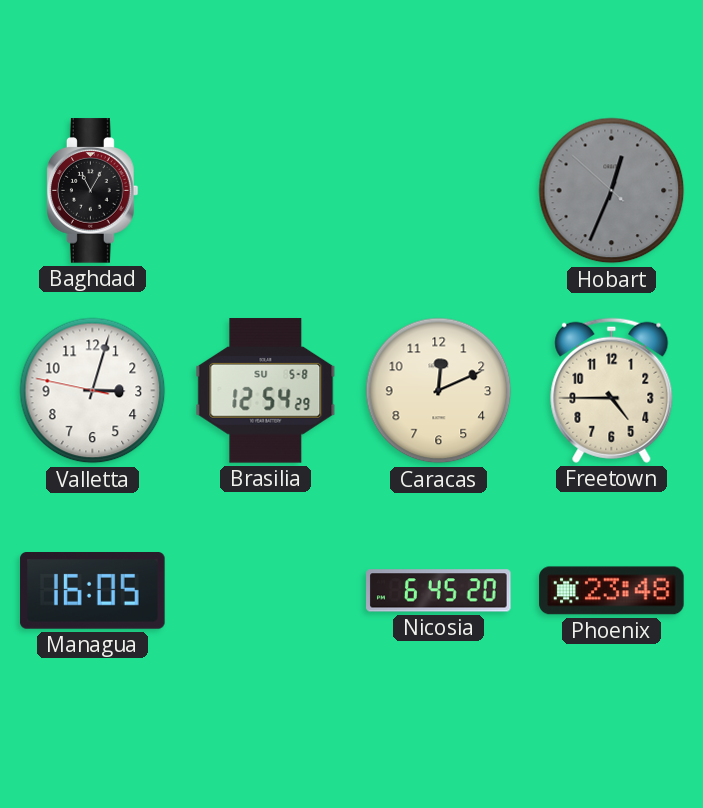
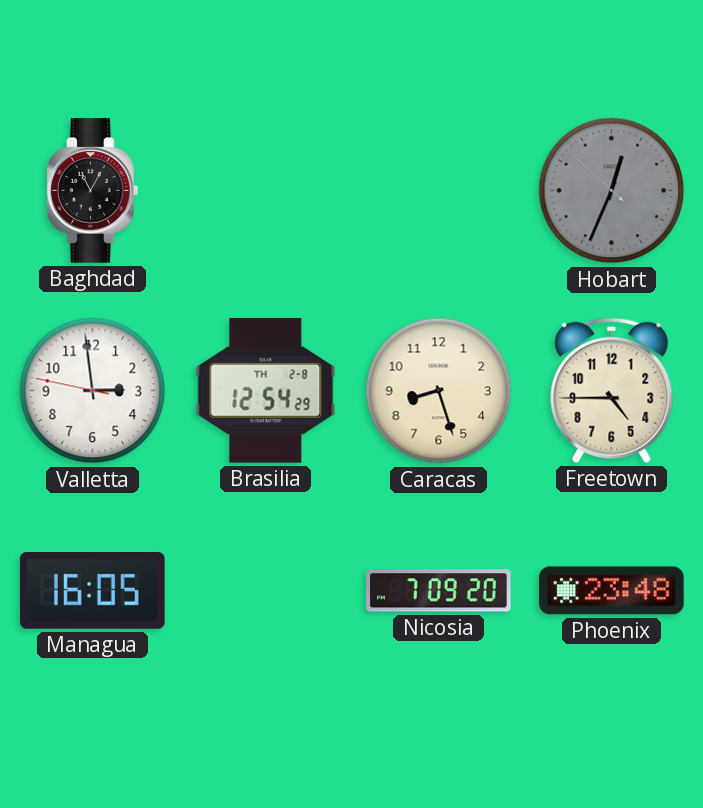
Valletta: 3:02 -> 2:58 (93, 391)
Brasilia date: SU 5-8 -> TH 2-8 (266, 391)
Caracas: 12:11 -> 8:27 (439, 391)
Nicosia: 6:45 -> 7:09 (439, 591)
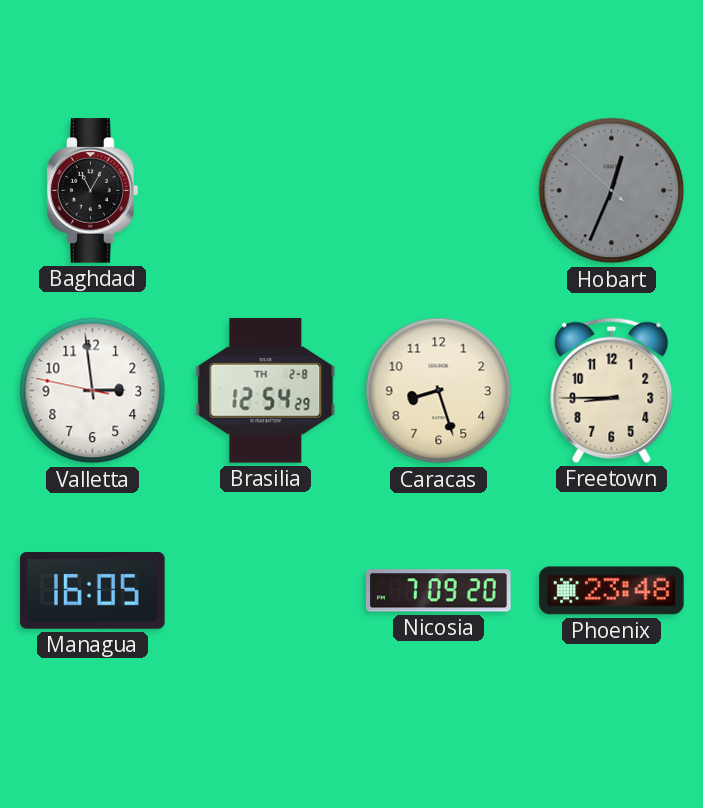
Freetown: 4:45 -> 8:45 (612, 390)
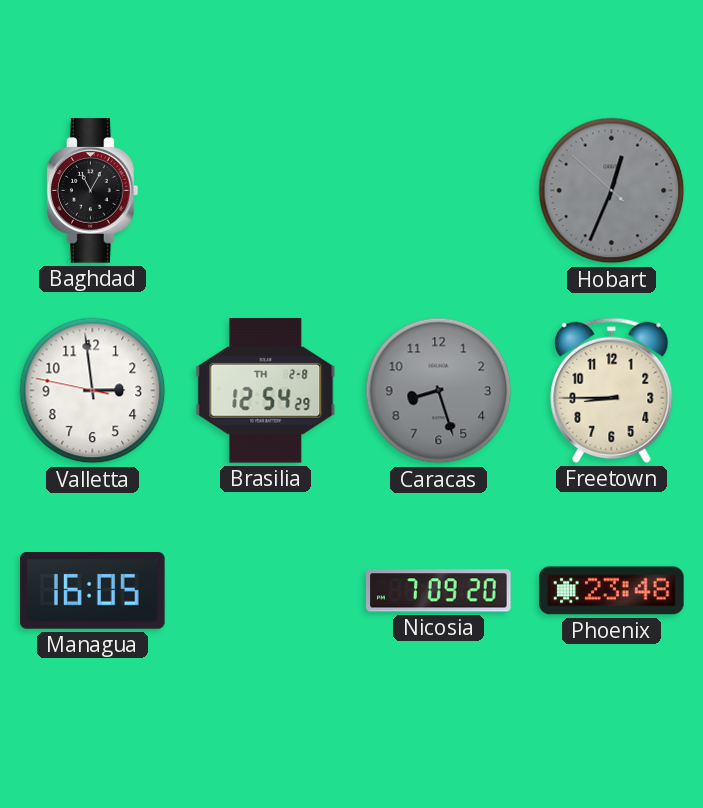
Caracas dial: cream -> grey (439, 391)
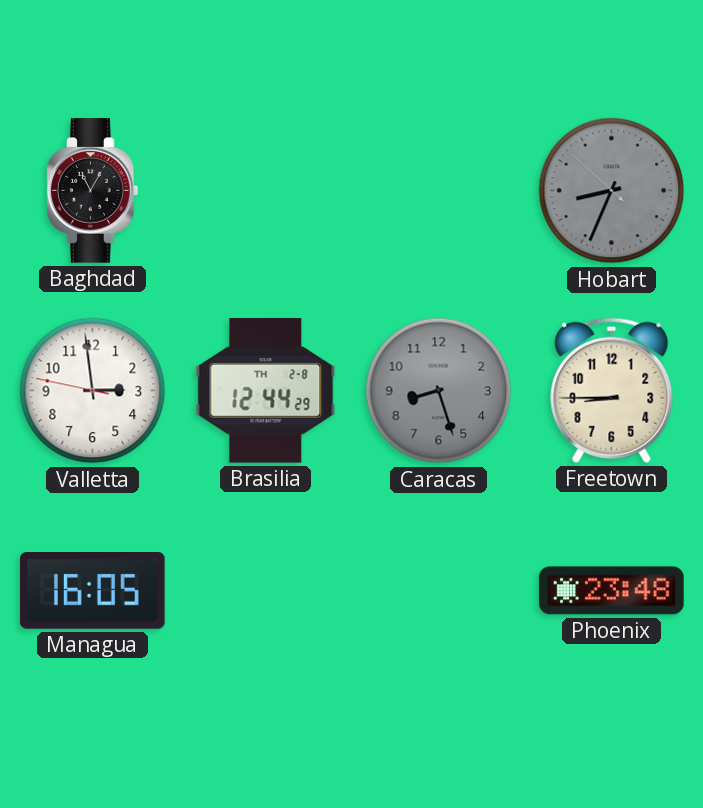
Hobart: 12:33 -> 8:33 (612, 191)
Brasilia: 12:54 -> 12:44 (266, 391)
Nicosia: 7:09 -> none (439, 591)
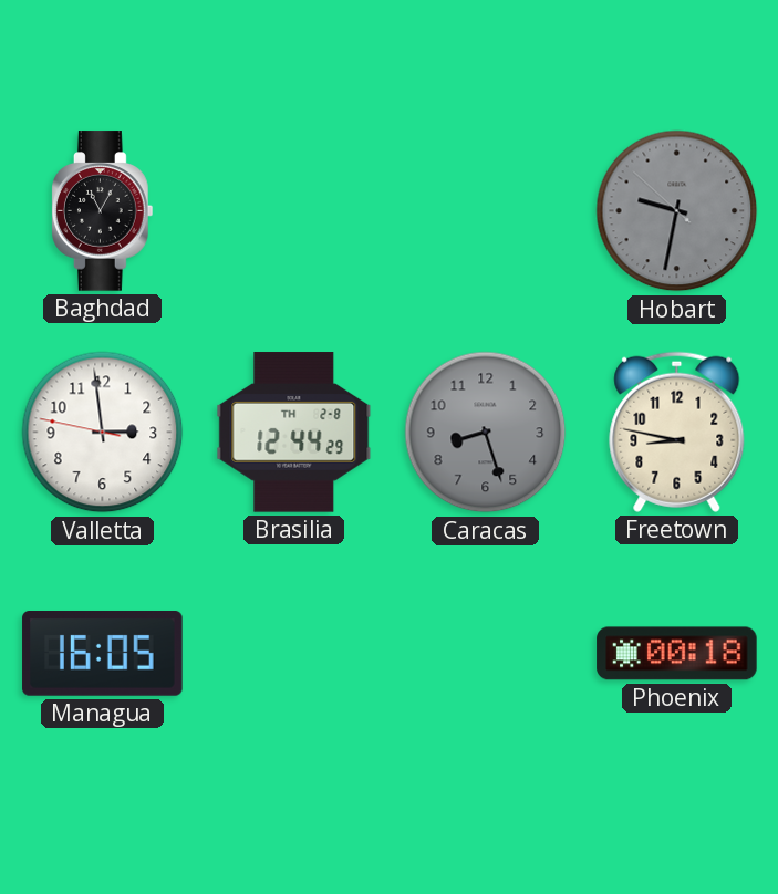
Hobart: 8:33 -> 9:31 (677, 211)
Freetown: 8:45 -> 8:47 (677, 432)
Phoenix: 23:48 -> 00:18 (677, 654)
